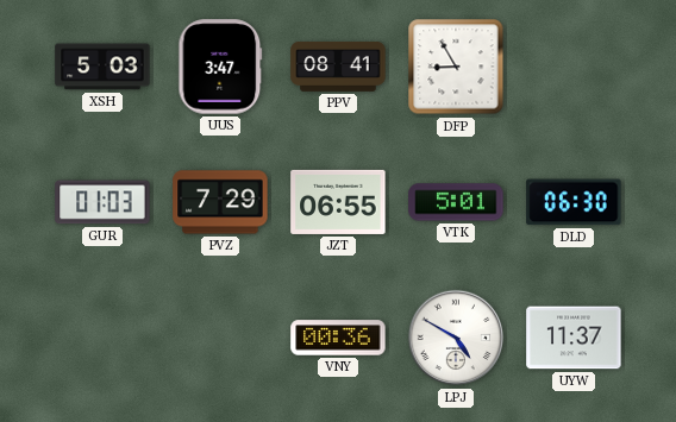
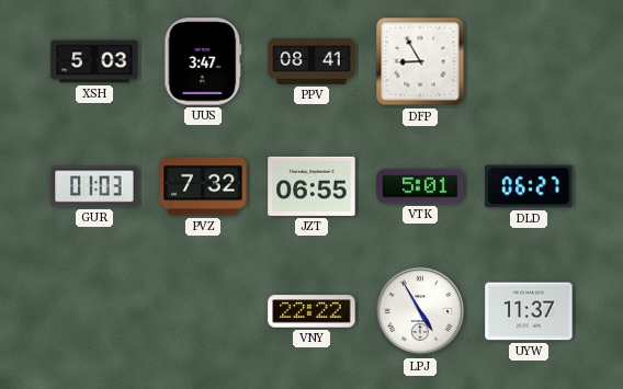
PVZ: 7:29 -> 7:32 (203, 186)
DLD: 06:30 -> 06:27 (529, 186)
VNY: 00:36 -> 22:22 (311, 311)
LPJ: 4:50 -> 4:55 (420, 311)
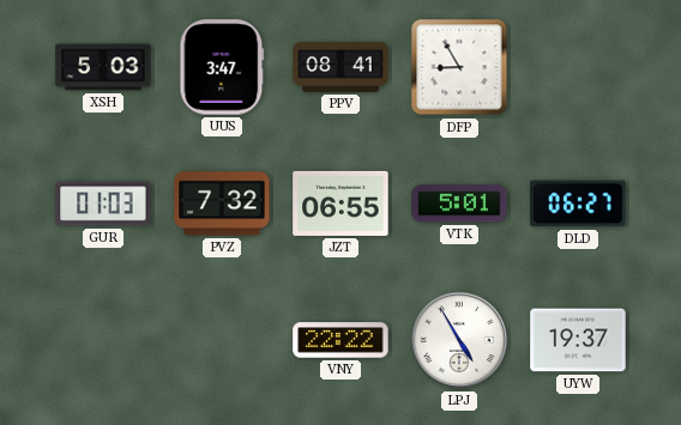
UYW: 11:37 -> 19:37 (578, 340)
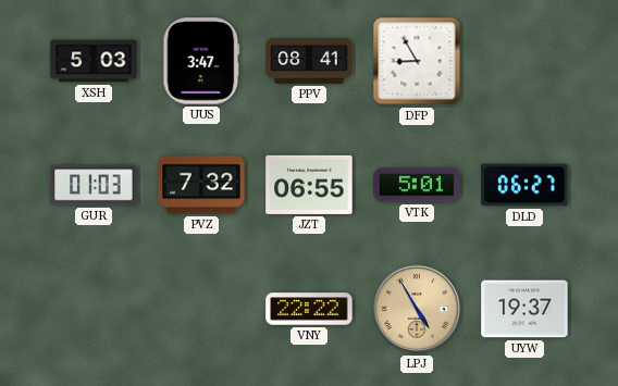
LPJ dial: white -> champagne (417, 309)
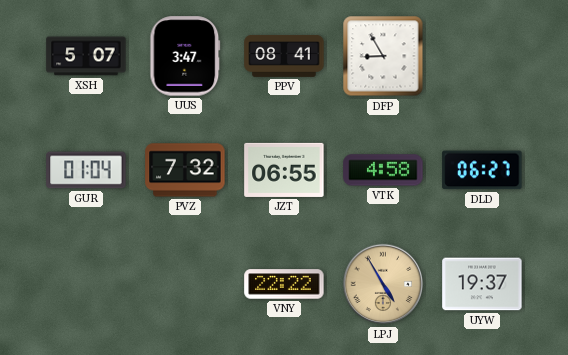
XSH: 5:03 -> 5:07 (86, 56)
GUR: 01:03 -> 01:04 (86, 170)
VTK: 5:01 -> 4:58 (383, 170)
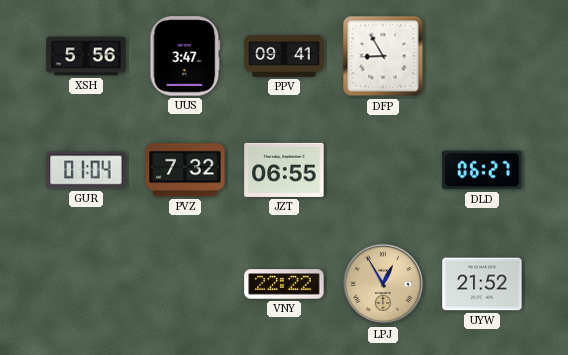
XSH: 5:07 -> 5:56 (86, 56)
PPV: 08:41 -> 09:41 (284, 57)
VTK: 4:58 -> none (383, 170)
LPJ: 4:55 -> 12:55 (383, 284)
UYW: 19:37 -> 21:52 (482, 284)
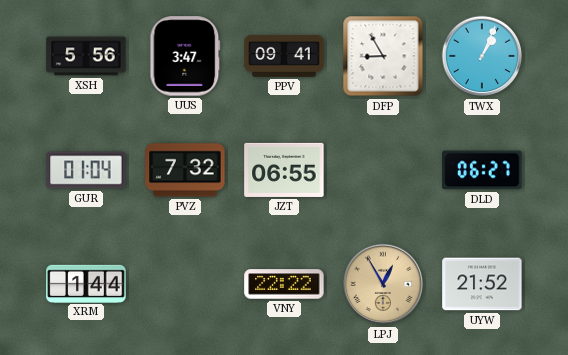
TWX: none -> 1:04 (482, 56)
XRM: none -> 1:44 (86, 283)
